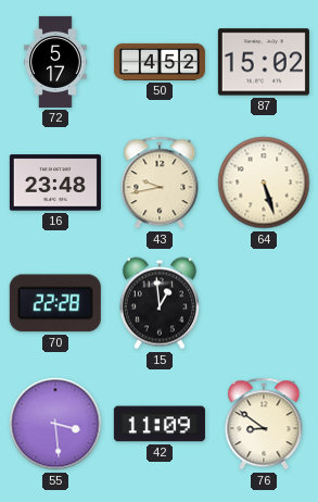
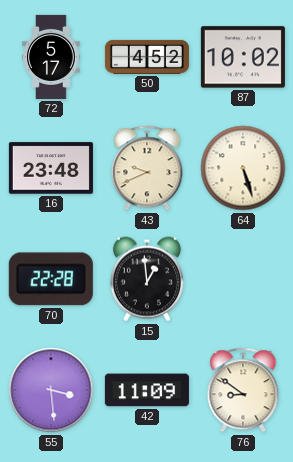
87: 15:02 -> 10:02 (243, 57)
43: 9:43 -> 9:41 (147, 168)
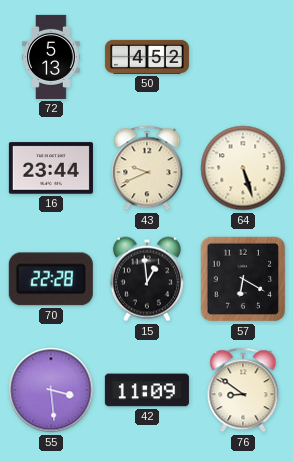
72: 5:17 -> 5:13 (51, 57)
87: 10:02 -> none (243, 57)
16: 23:48 -> 23:44 (51, 168)
57: none -> 6:20 (243, 279)
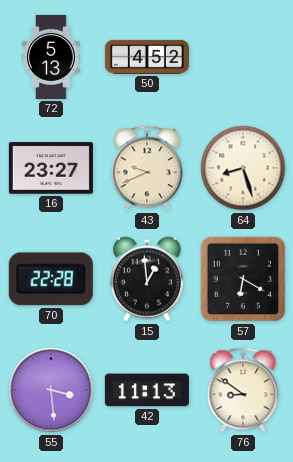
16: 23:44 -> 23:27 (51, 168)
64: 5:27 -> 8:27 (243, 168)
42: 11:09 -> 11:13 (147, 390)
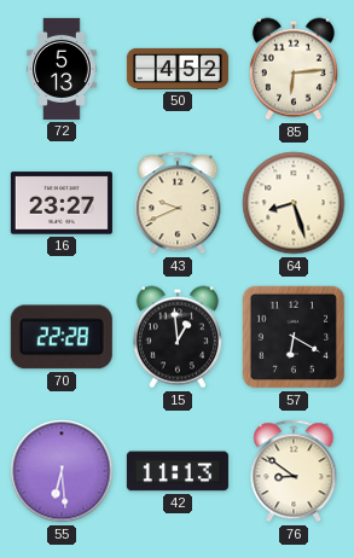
85: none -> 6:14 (294, 69)
55: 3:29 -> 6:29 (62, 471)
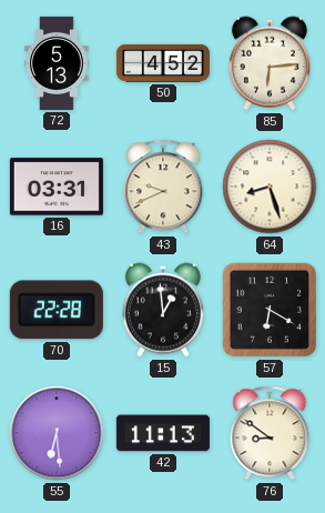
16: 23:27 -> 03:31 (57, 187)
